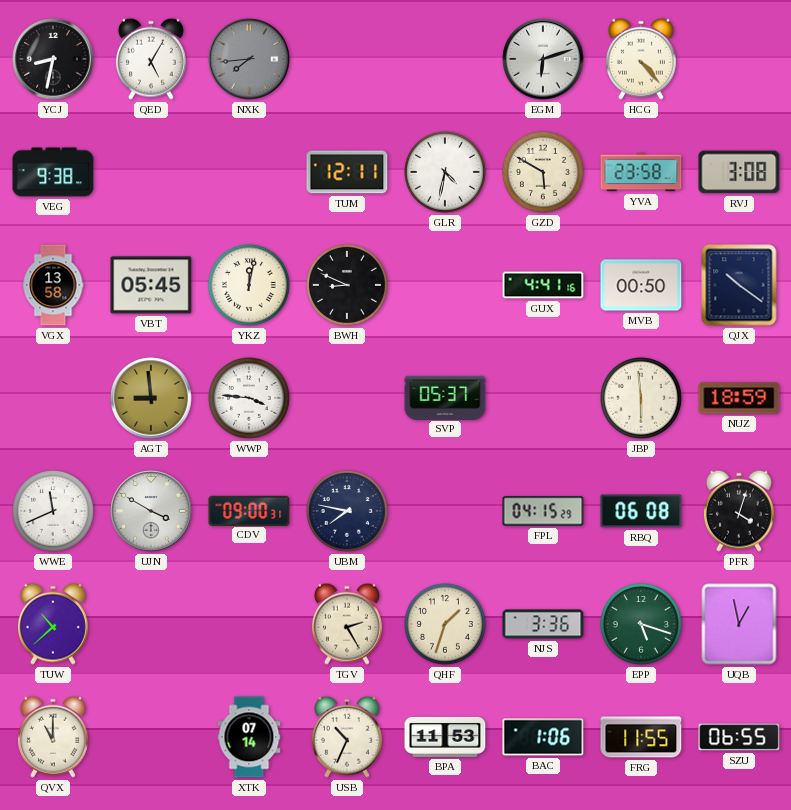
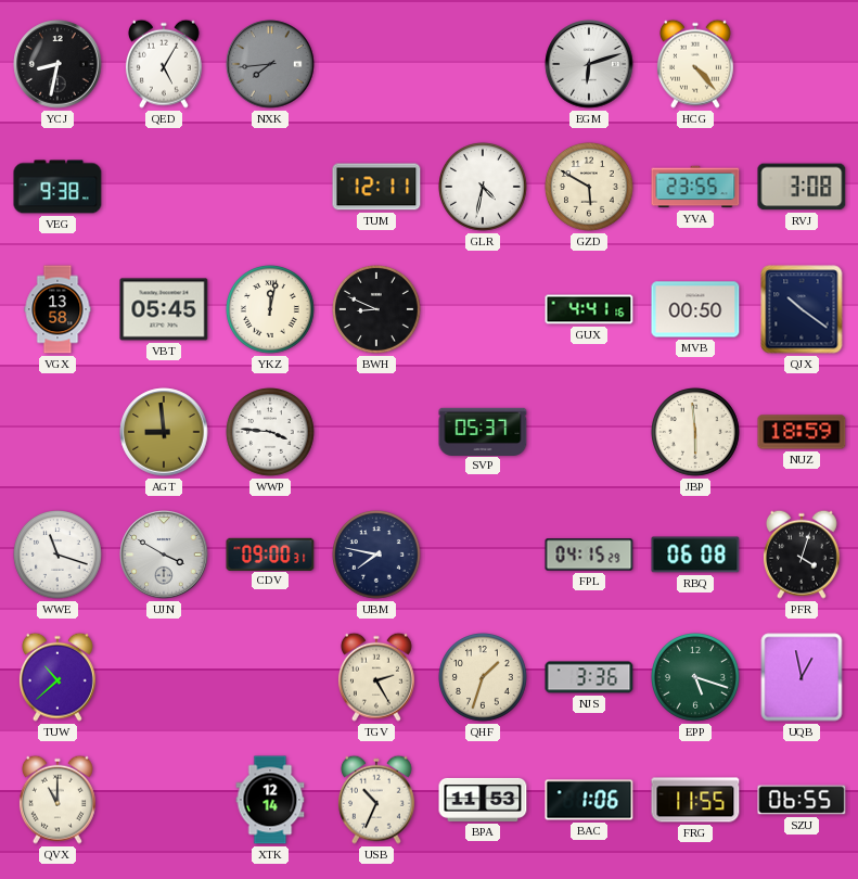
YVA: 23:58 -> 23:55 (695, 187)
WWE: 11:41 -> 11:18 (59, 556)
XTK: 07:14 -> 12:14 (270, 800)
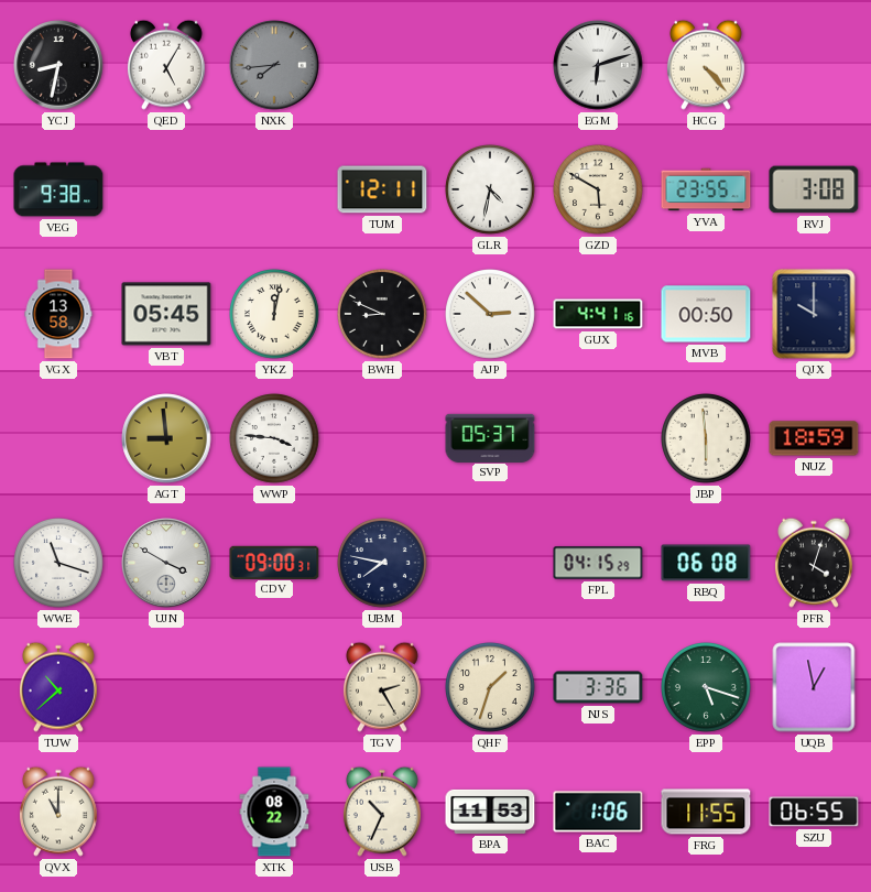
AJP: none -> 2:52 (491, 315)
QJX: 10:21 -> 10:00 (814, 314)
XTK: 12:14 -> 08:22 (274, 812)
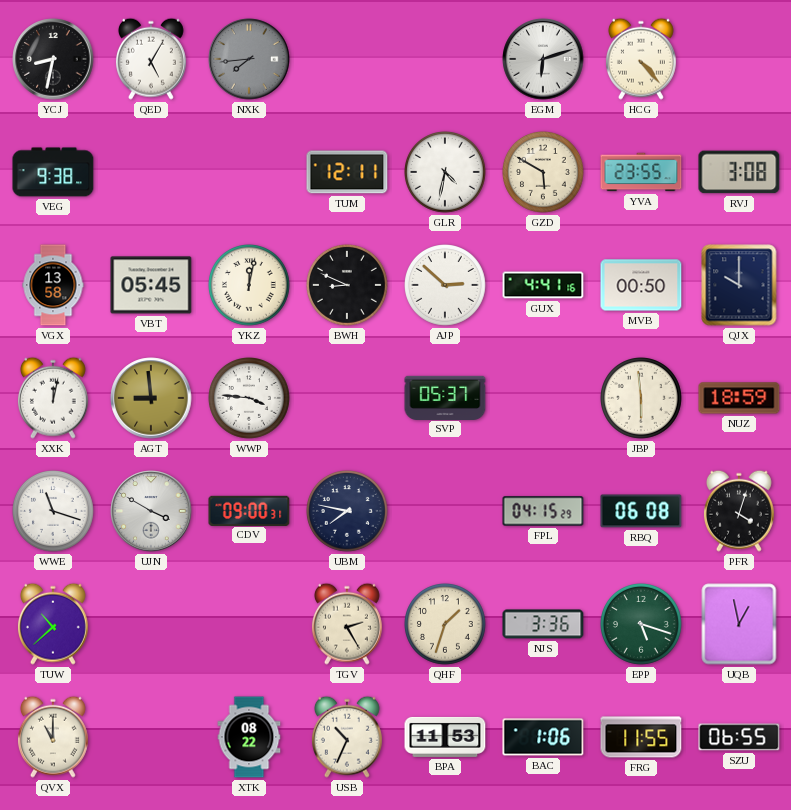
XXK: none -> 12:02 (53, 398)
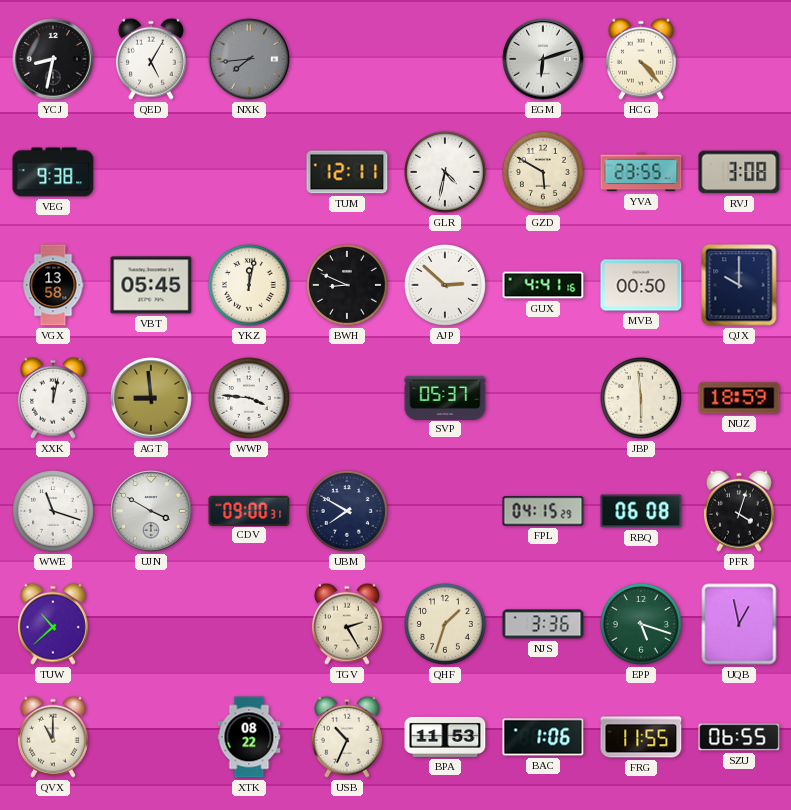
UBM: 7:47 -> 7:50 (348, 512)
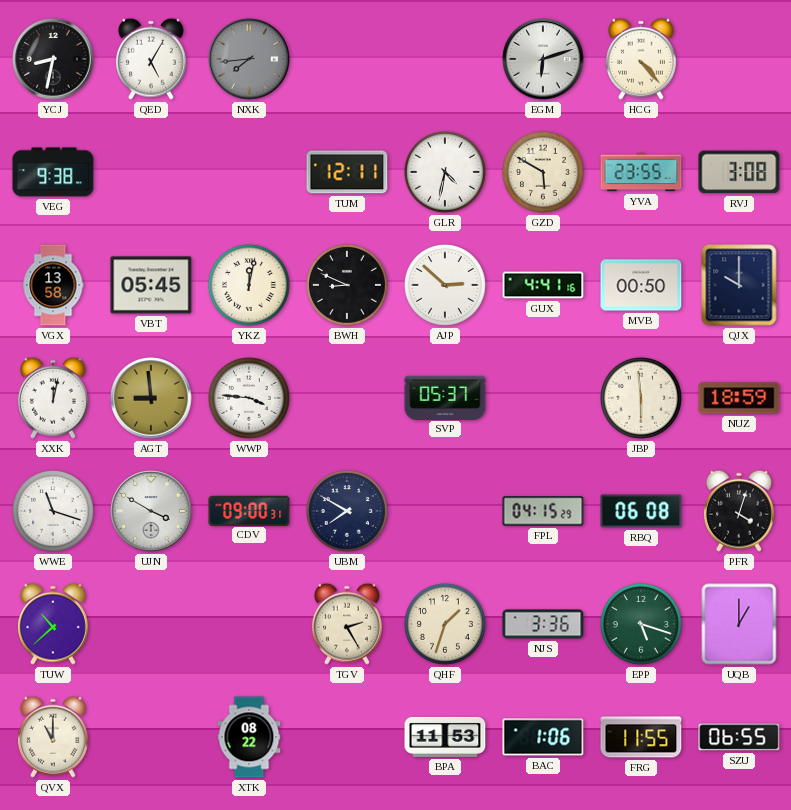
UQB: 12:58 -> 1:00 (739, 624)
USB: 10:34 -> none (347, 737)
